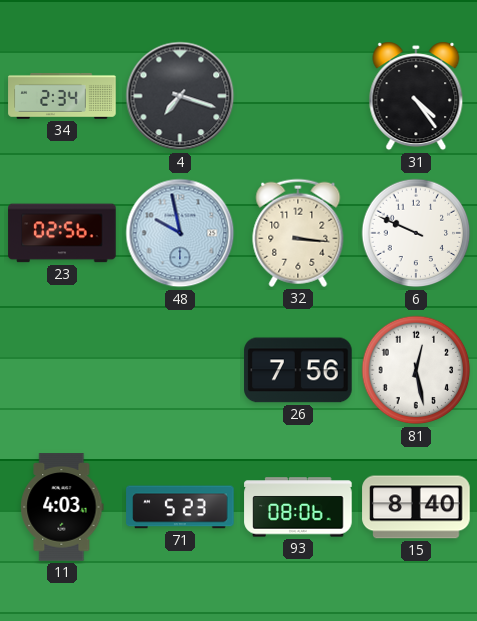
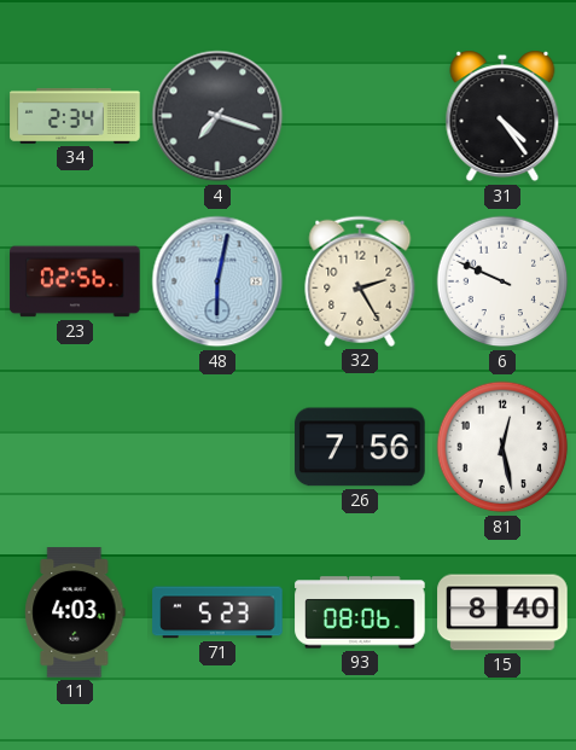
48: 9:58 -> 6:02 (217, 281)
32: 3:16 -> 2:25 (360, 281)
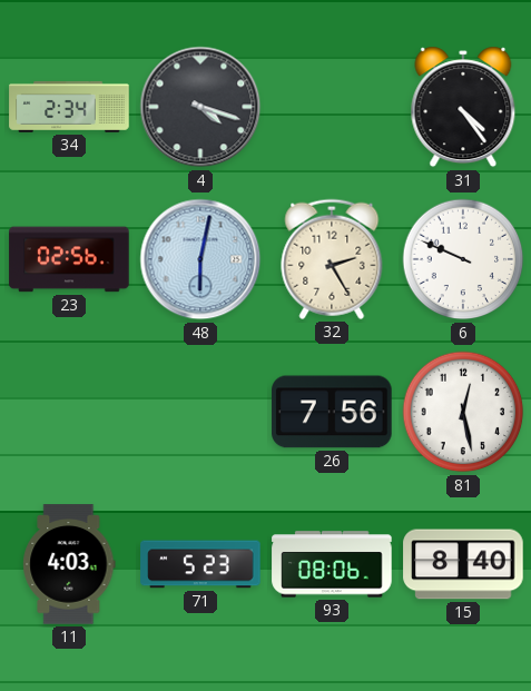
4: 7:18 -> 4:18 (200, 107)
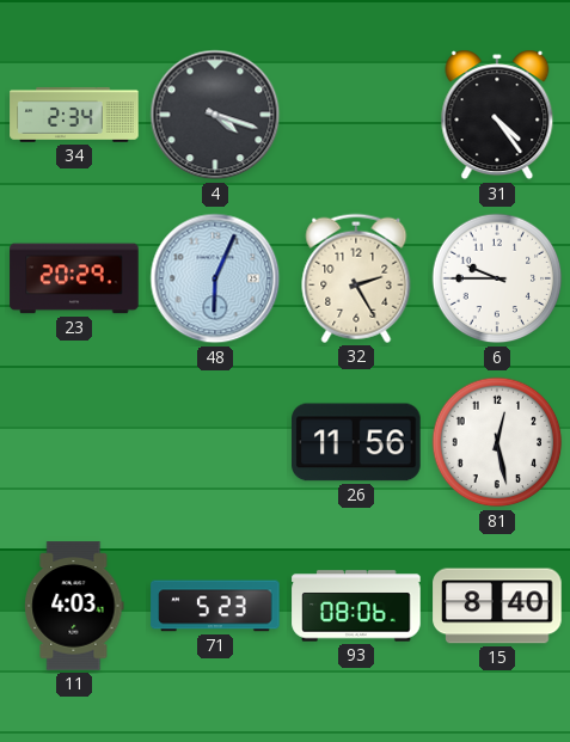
23: 02:56 -> 20:29 (74, 278)
48: 6:02 -> 6:04 (215, 278)
6: 9:49 -> 9:45 (497, 278)
26: 7:56 -> 11:56 (356, 442)
